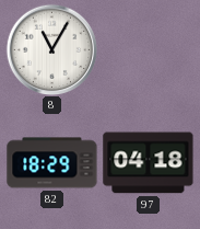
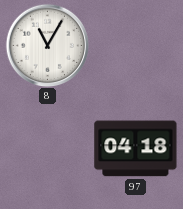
82: 18:29 -> none (52, 163)
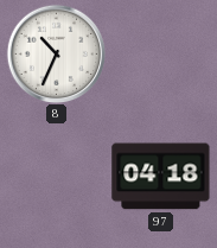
8: 11:05 -> 10:34 (56, 53)
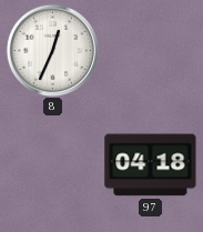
8: 10:34 -> 12:34 (52, 50)
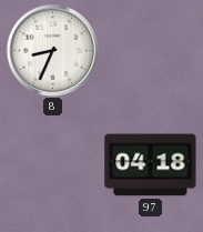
8: 12:34 -> 8:34 (52, 50)
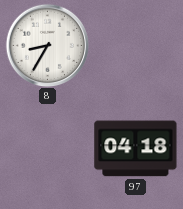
8: 8:34 -> 8:35 (47, 45)
